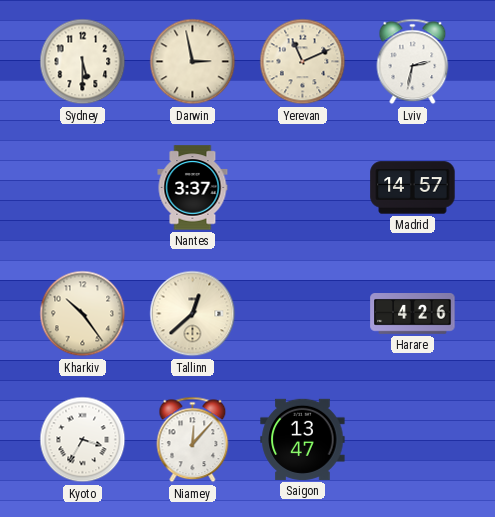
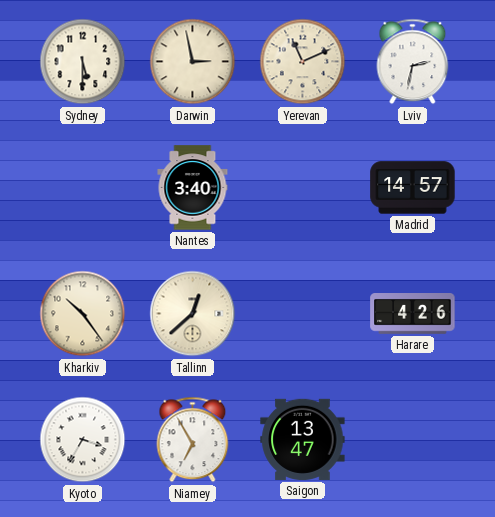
Nantes: 3:37 -> 3:40 (193, 188)
Niamey: 12:07 -> 6:55 (193, 440)
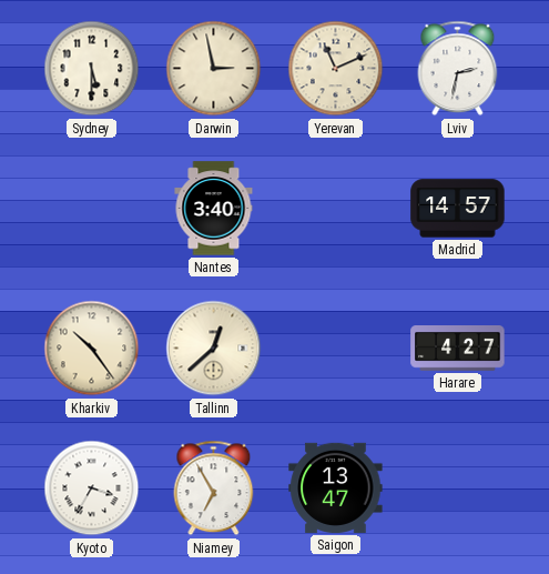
Harare: 4:26 -> 4:27 (458, 349)
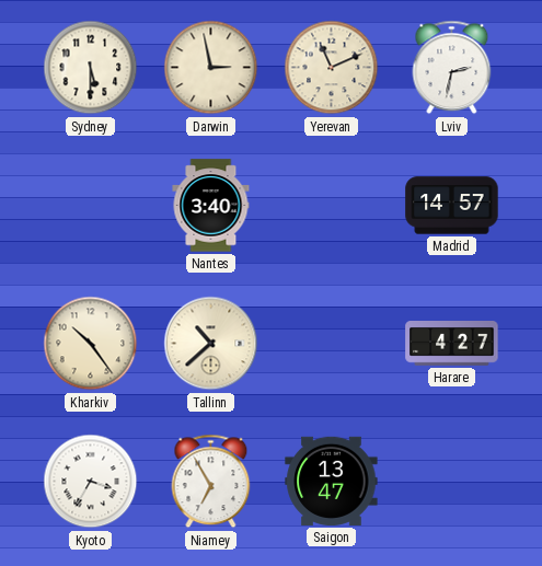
Tallinn: 12:38 -> 10:38 (211, 344)
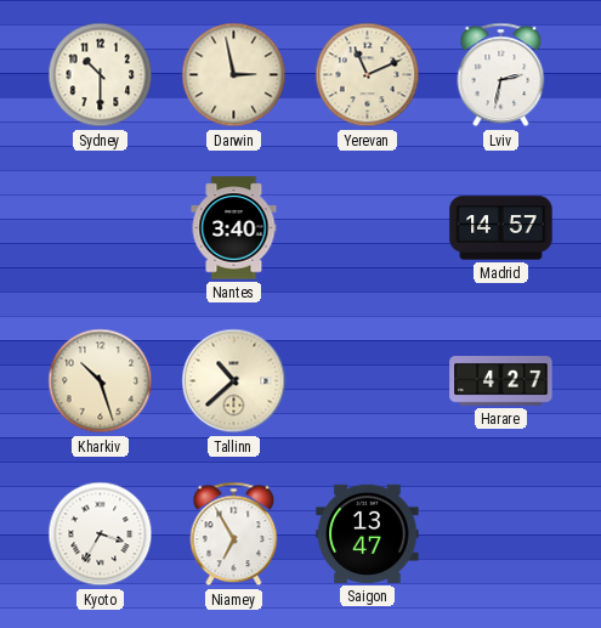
Sydney: 5:30 -> 10:30 (101, 75)
Kharkiv: 10:24 -> 10:27 (101, 381)
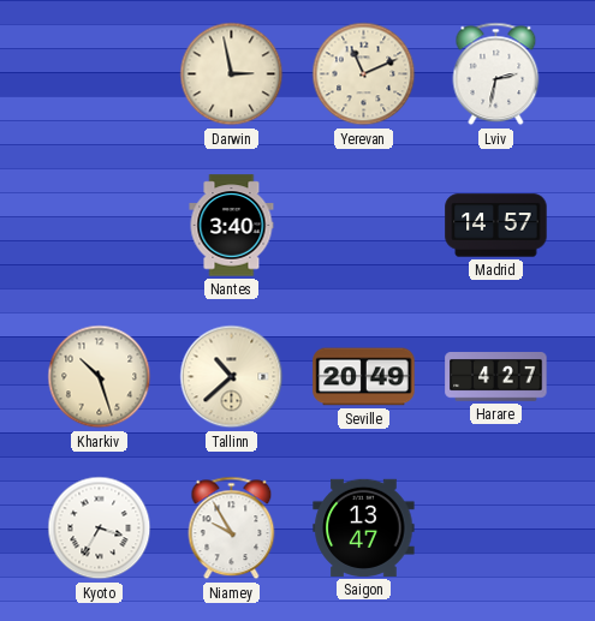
Sydney: 10:30 -> none (101, 75)
Seville: none -> 20:49 (364, 377)
Niamey: 6:55 -> 9:55 (232, 529)
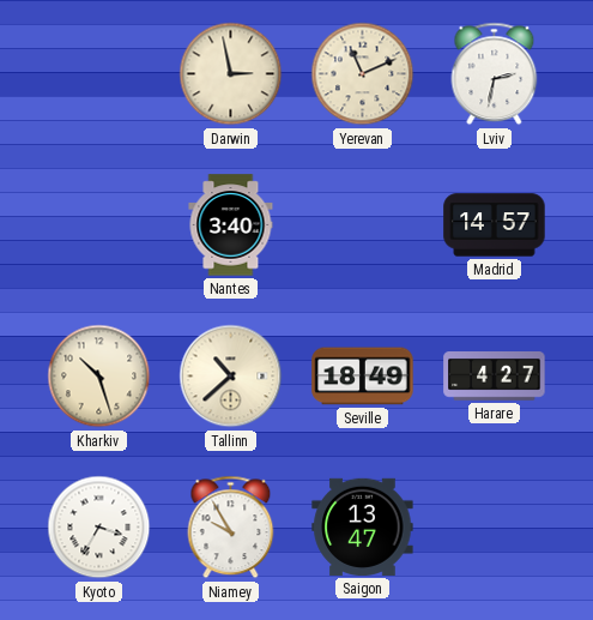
Seville: 20:49 -> 18:49 (363, 377)
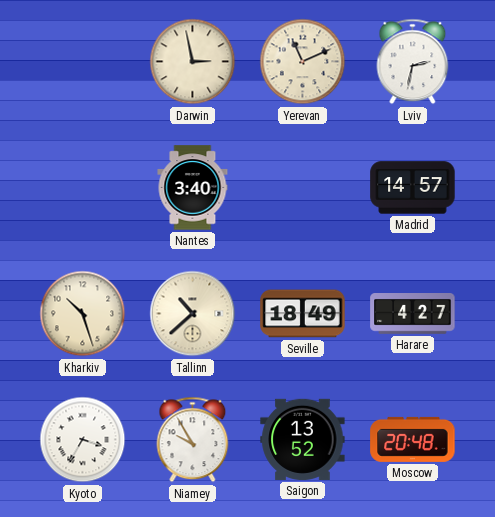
Saigon: 13:47 -> 13:52 (303, 439)
Moscow: none -> 20:48 (413, 439)
